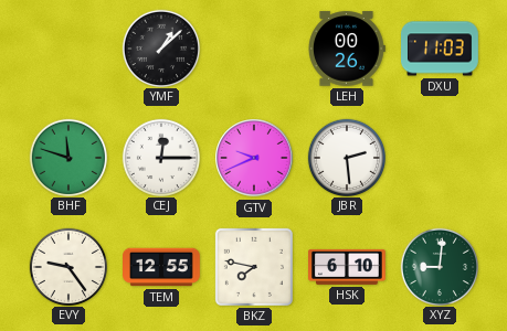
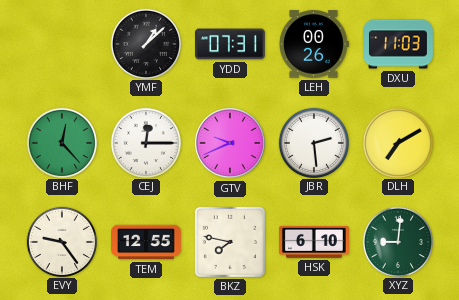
YDD: none -> 07:31 (231, 44)
BHF: 11:48 -> 12:23 (61, 142)
DLH: none -> 7:10 (397, 142)
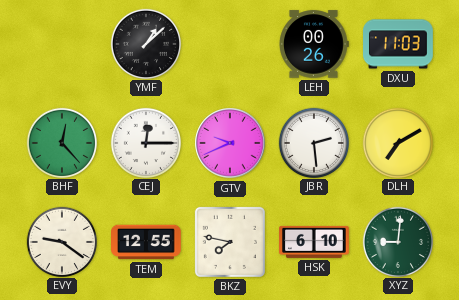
YDD: 07:31 -> none (231, 44)
EVY: 9:24 -> 9:21 (61, 241)
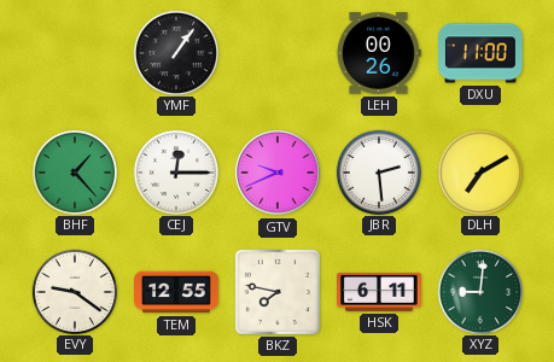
YMF: 1:08 -> 1:06 (175, 52)
DXU: 11:03 -> 11:00 (482, 53)
BHF: 12:23 -> 1:23 (74, 171)
HSK: 6:10 -> 6:11 (380, 292)
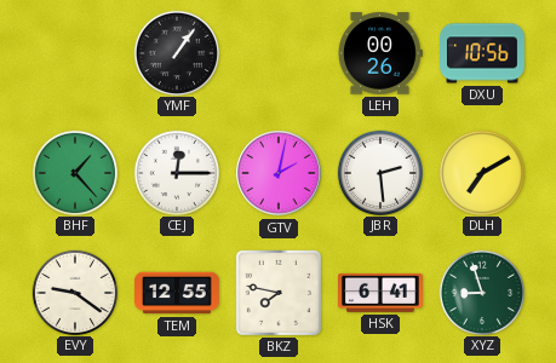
DXU: 11:00 -> 10:56 (483, 53)
GTV: 9:41 -> 2:02 (279, 173)
HSK: 6:11 -> 6:41 (382, 293)
XYZ: 9:01 -> 8:57 (481, 292)
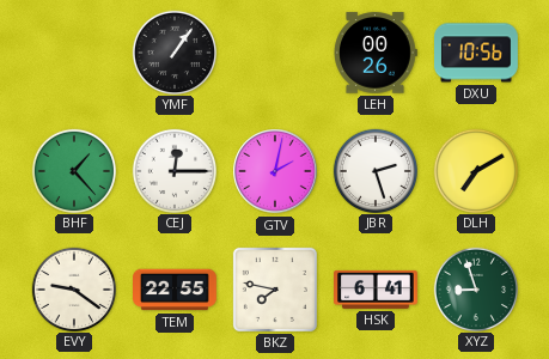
JBR: 2:29 -> 2:27 (374, 170)
TEM: 12:55 -> 22:55 (175, 290)
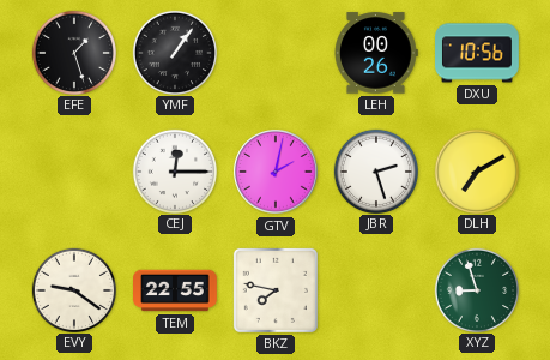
EFE: none -> 1:27 (73, 52)
BHF: 1:23 -> none (73, 170)
HSK: 6:41 -> none (377, 290)
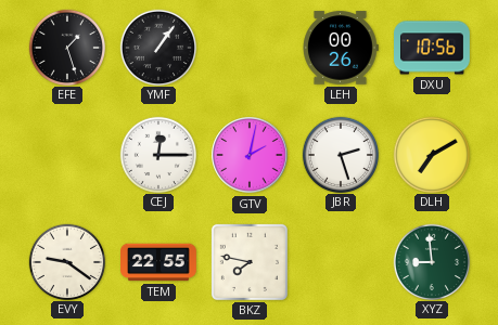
XYZ: 8:57 -> 8:59 (431, 261)
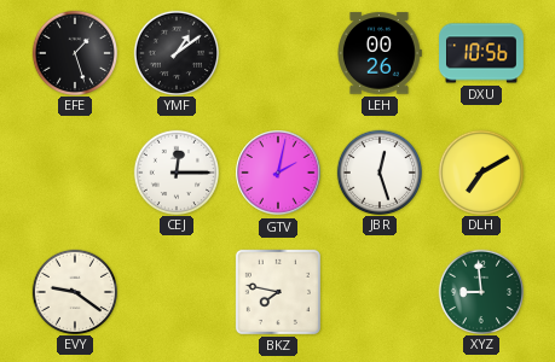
YMF: 1:06 -> 1:09 (175, 52)
JBR: 2:27 -> 12:27 (378, 171)
TEM: 22:55 -> none (158, 262)
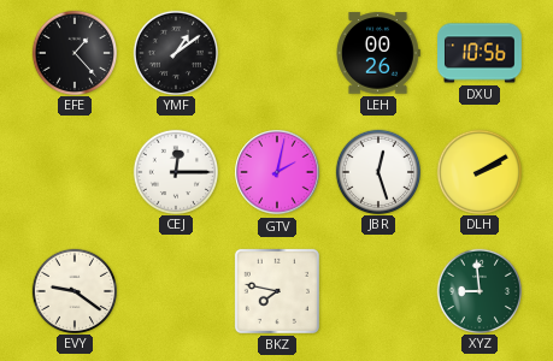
EFE: 1:27 -> 1:23 (73, 52)
DLH: 7:10 -> 2:10 (478, 171)
